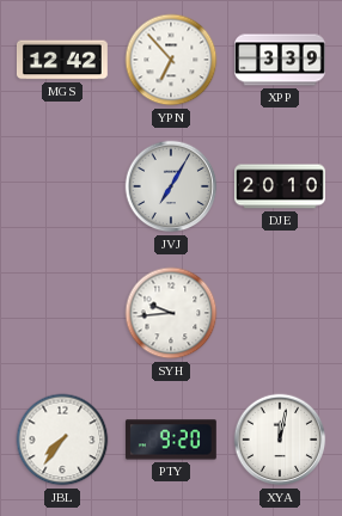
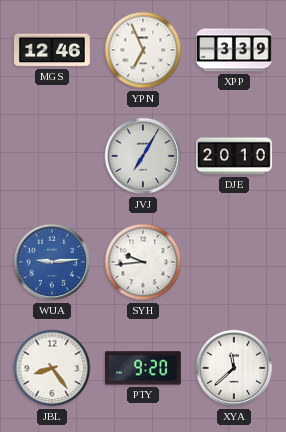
MGS: 12:42 -> 12:46 (52, 50)
YPN: 6:53 -> 6:56 (143, 50)
WUA: none -> 9:14 (52, 262)
JBL: 7:36 -> 8:24 (52, 368)
XYA: 12:02 -> 11:38 (234, 368)
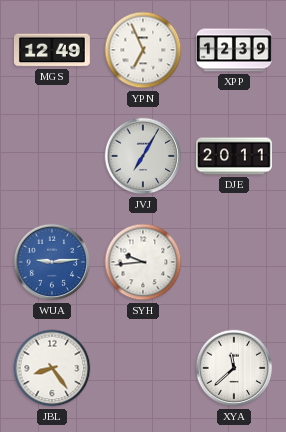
MGS: 12:46 -> 12:49 (52, 50)
XPP: 3:39 -> 12:39 (235, 50)
DJE: 20:10 -> 20:11 (235, 156)
PTY: 9:20 -> none (143, 368)
